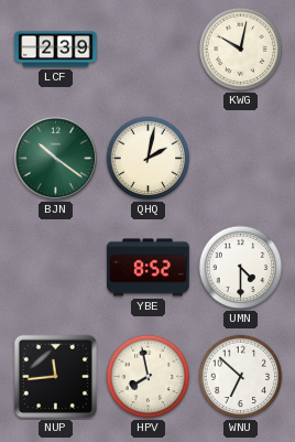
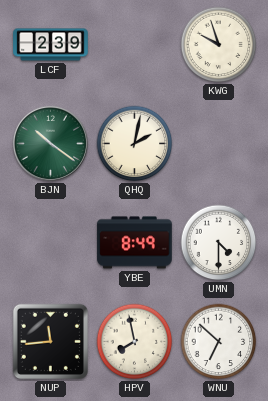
KWG: 10:02 -> 9:57 (219, 45)
YBE: 8:52 -> 8:49 (135, 243)
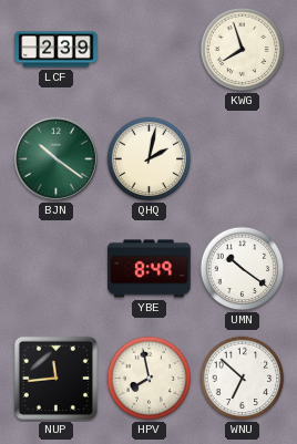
KWG: 9:57 -> 7:57 (243, 50)
UMN: 4:30 -> 10:21 (243, 269)
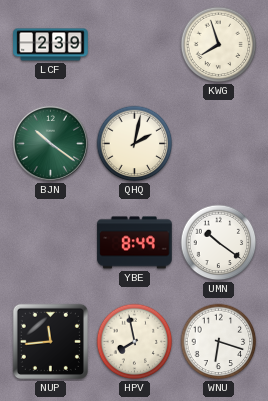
WNU: 6:52 -> 6:18 (219, 342)
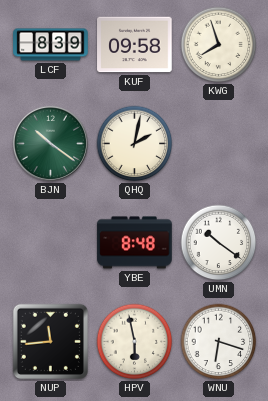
LCF: 2:39 -> 8:39 (51, 45)
KUF: none -> 09:58 (135, 45)
YBE: 8:49 -> 8:48 (135, 243)
HPV: 7:58 -> 5:58 (135, 342)
